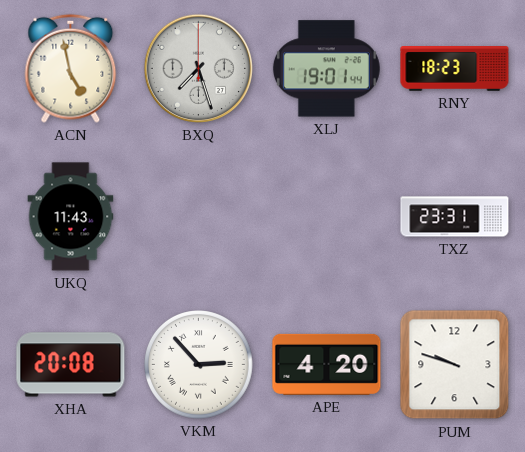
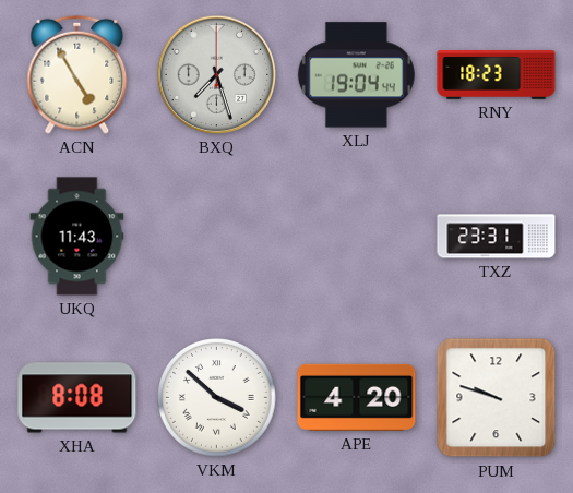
ACN: 4:58 -> 4:55 (77, 74)
XLJ: 19:01 -> 19:04 (356, 75)
XHA: 20:08 -> 8:08 (77, 398)
VKM: 2:53 -> 3:52 (217, 398)
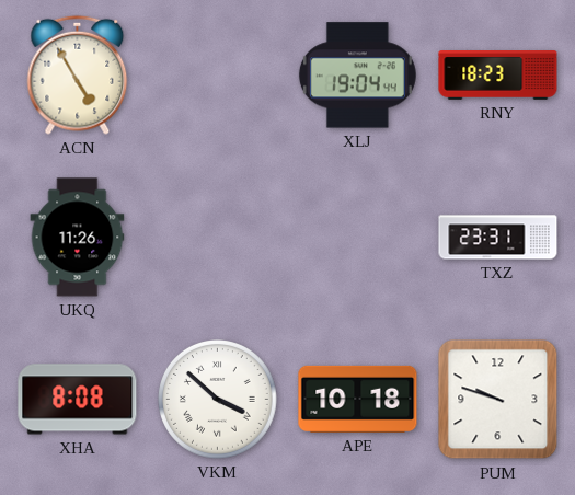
BXQ: 7:27 -> none (216, 74)
UKQ: 11:43 -> 11:26 (78, 238)
APE: 4:20 -> 10:18 (358, 399)
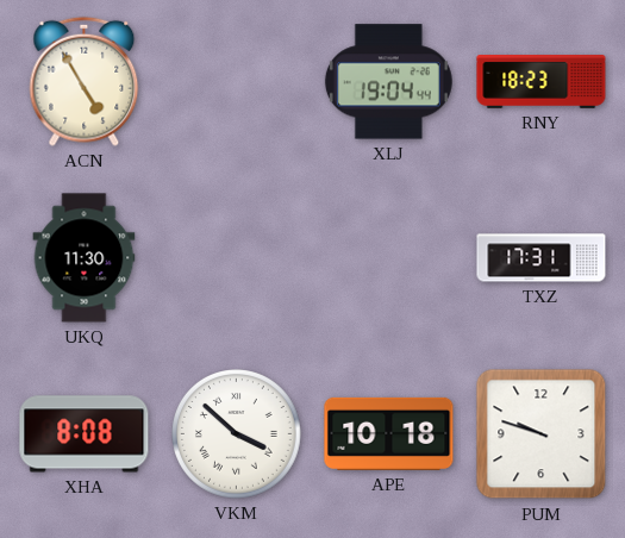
UKQ: 11:26 -> 11:30 (85, 258)
TXZ: 23:31 -> 17:31 (542, 258)
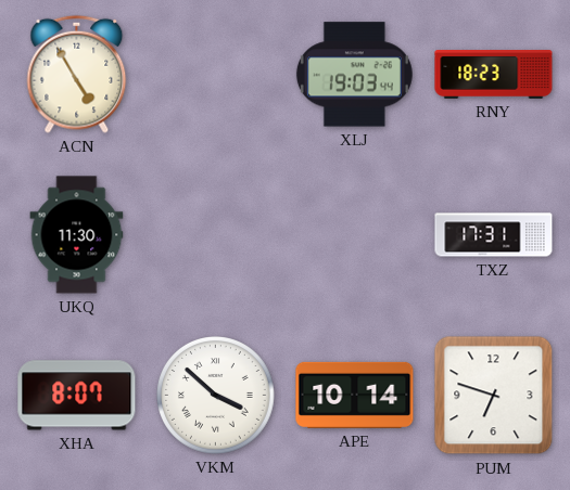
XLJ: 19:04 -> 19:03 (354, 75)
XHA: 8:08 -> 8:07 (77, 396)
APE: 10:18 -> 10:14 (355, 395)
PUM: 9:48 -> 6:48 (494, 396)
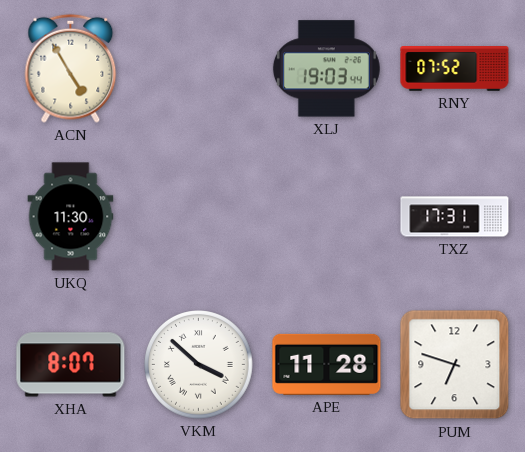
RNY: 18:23 -> 07:52 (455, 69)
APE: 10:14 -> 11:28 (327, 364)
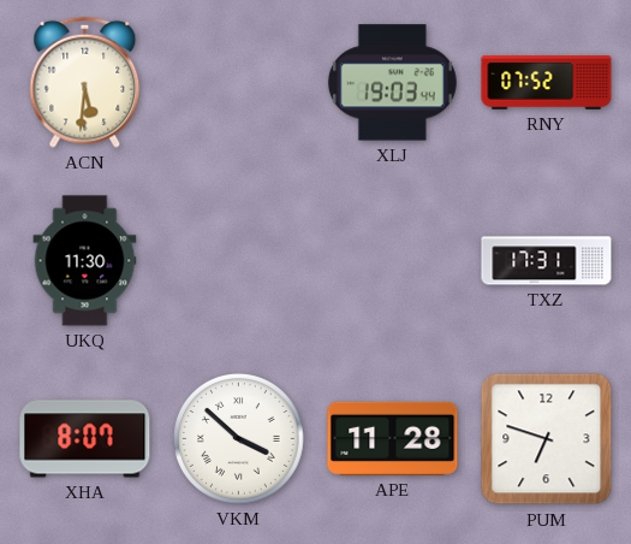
ACN: 4:55 -> 5:31 (85, 82)
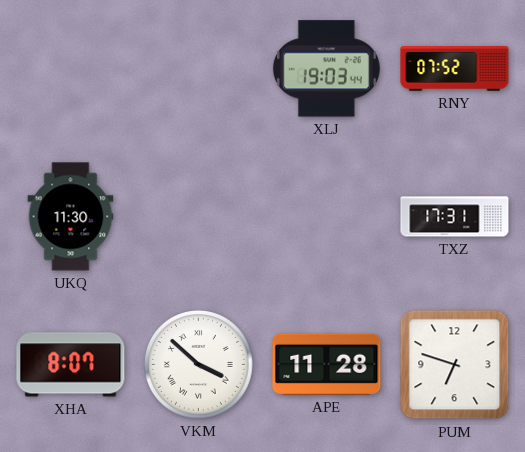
ACN: 5:31 -> none (85, 82)
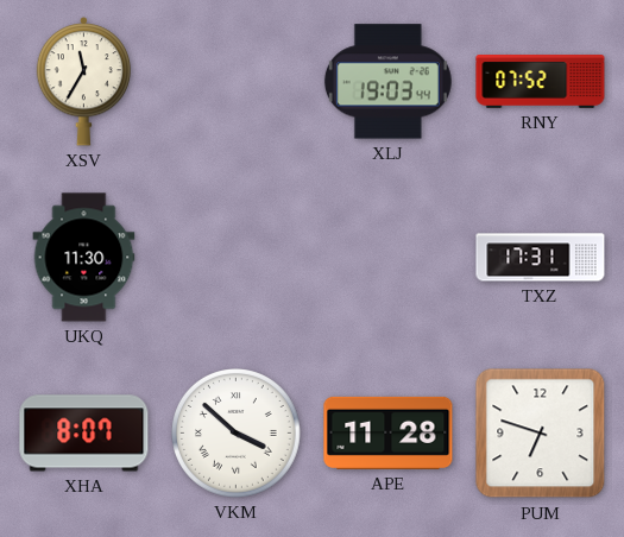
XSV: none -> 11:35 (84, 82)
